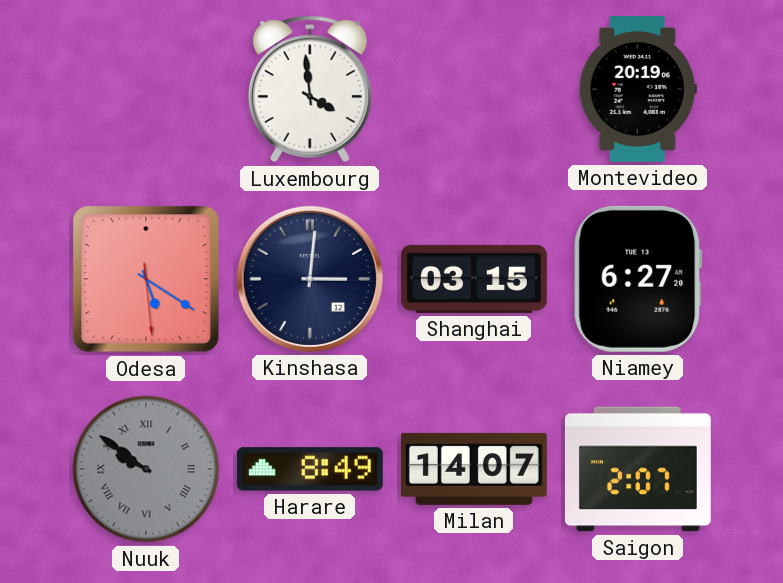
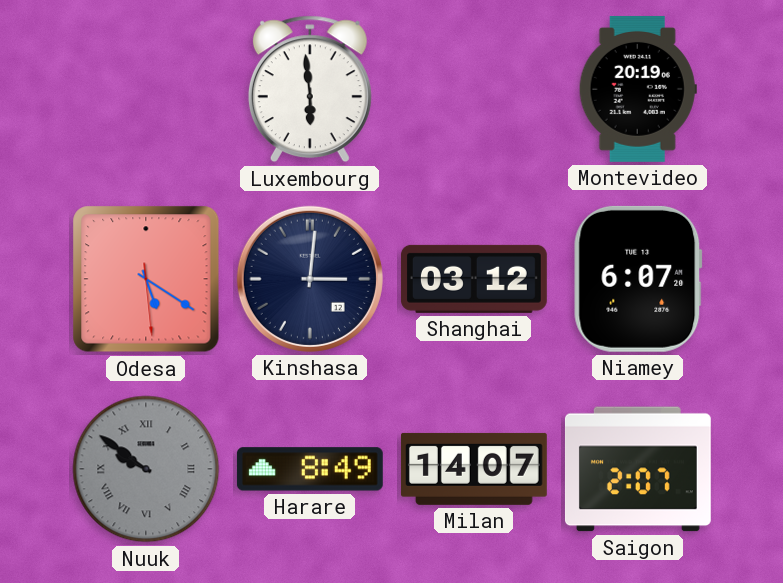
Luxembourg: 3:59 -> 5:59 (310, 89)
Shanghai: 03:15 -> 03:12 (474, 279)
Niamey: 6:27 -> 6:07 (638, 279)
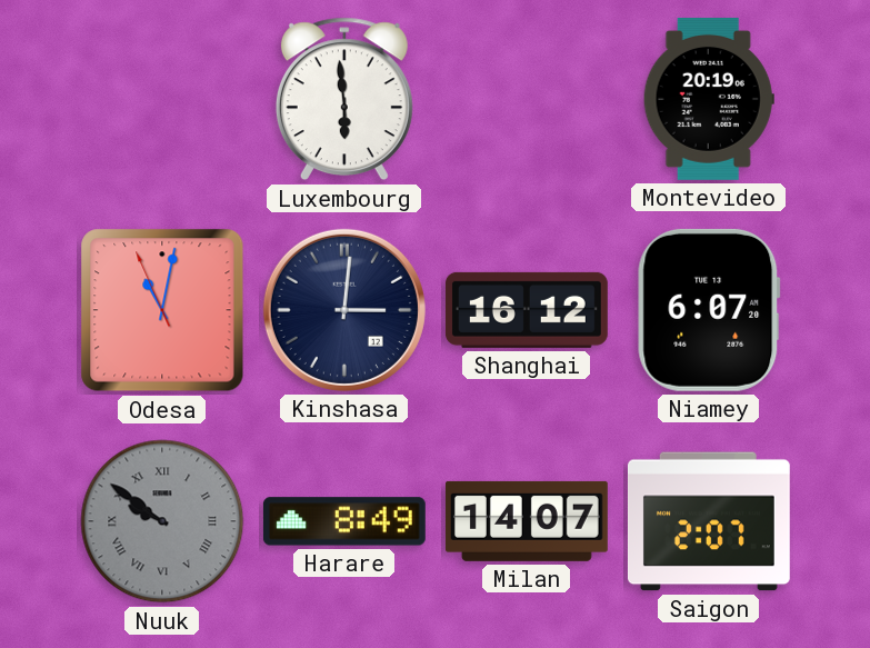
Odesa: 5:20 -> 11:01 (162, 310)
Shanghai: 03:12 -> 16:12 (527, 310)
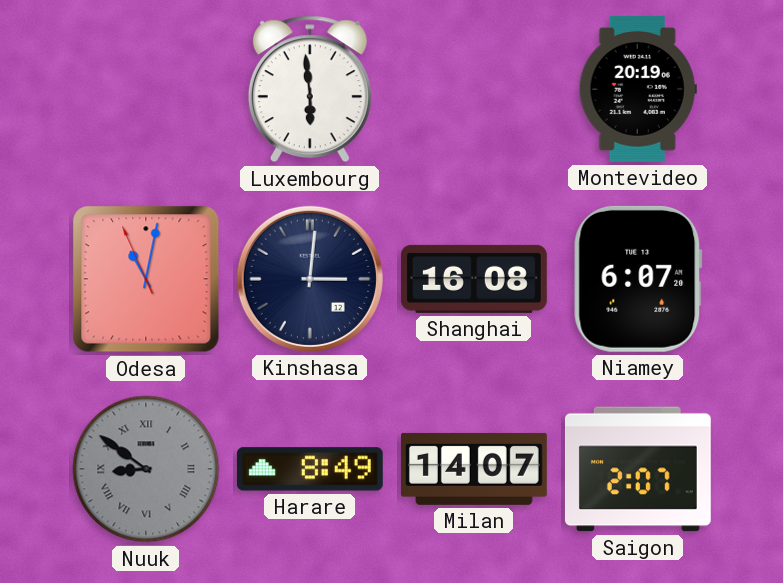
Shanghai: 16:12 -> 16:08 (474, 279)
Nuuk: 9:51 -> 8:51 (146, 469)
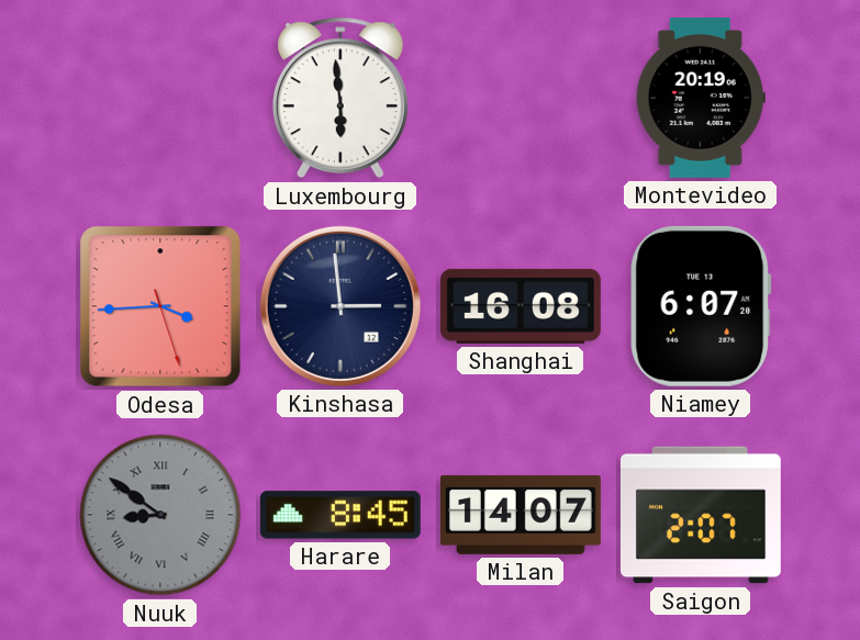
Odesa: 11:01 -> 3:44 (160, 306)
Kinshasa: 3:01 -> 2:59 (340, 306)
Harare: 8:49 -> 8:45 (340, 515)
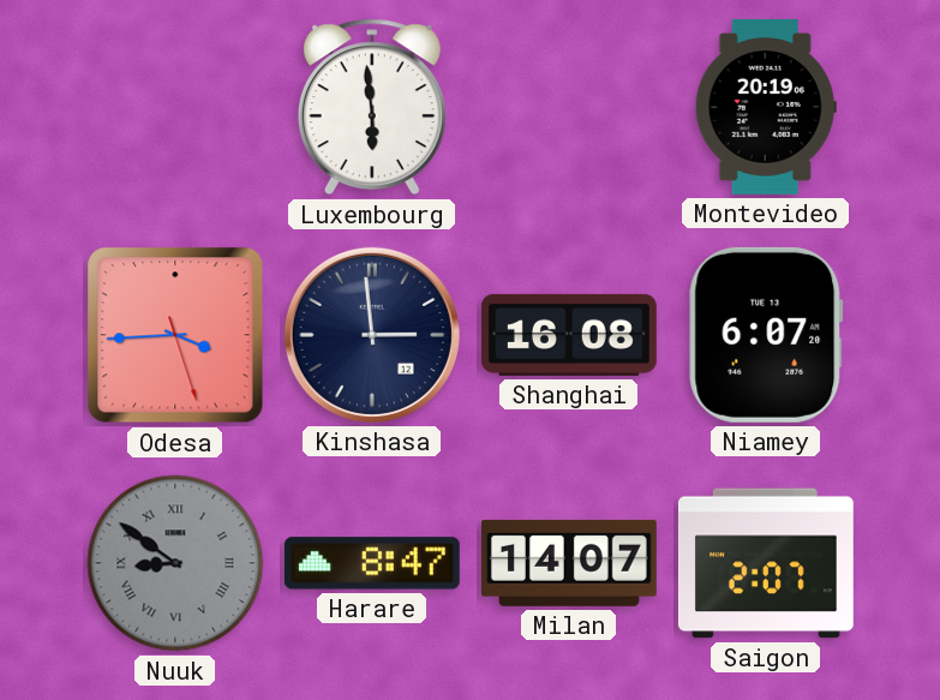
Harare: 8:45 -> 8:47 (372, 563)
